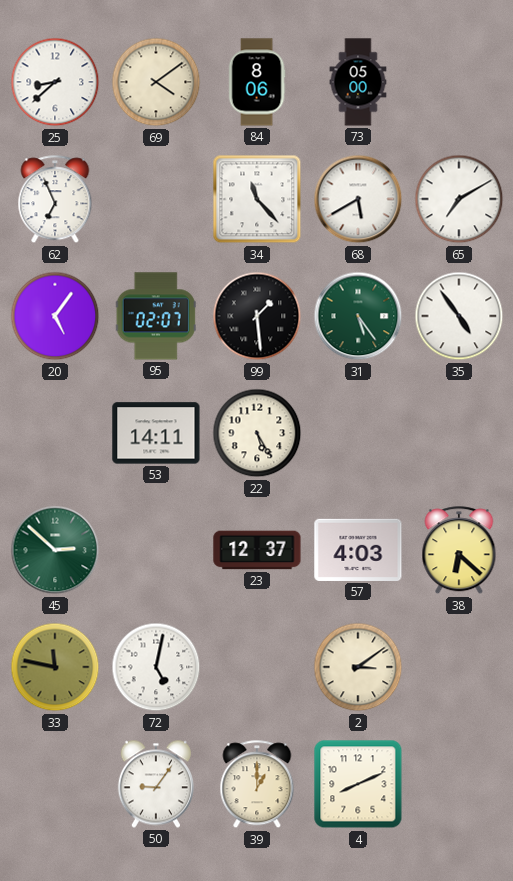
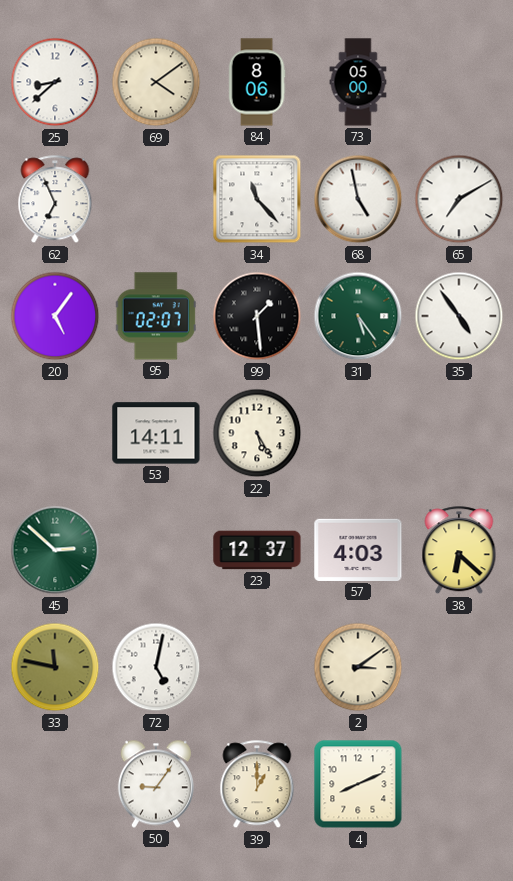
68: 5:40 -> 4:58 (358, 199)
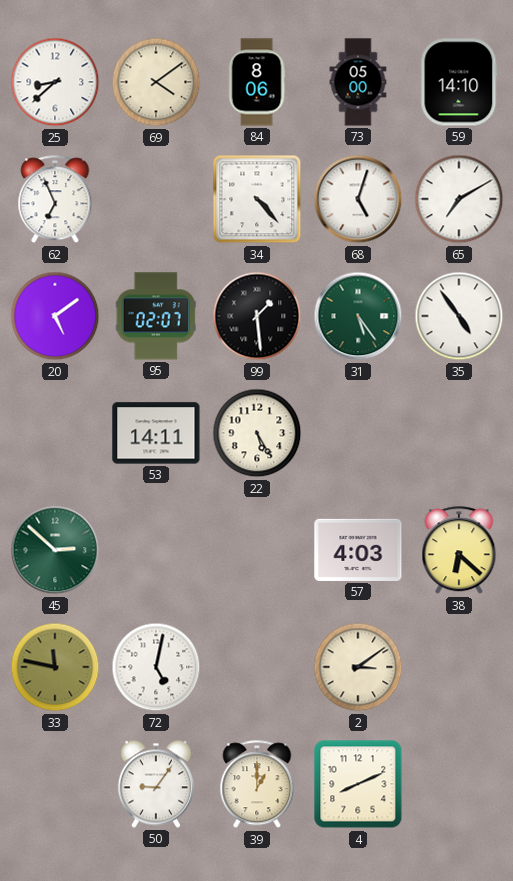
59: none -> 14:10 (459, 82)
34: 11:23 -> 4:23 (257, 199)
68: 4:58 -> 5:03 (358, 199)
20: 5:06 -> 5:09 (55, 316)
23: 12:37 -> none (257, 550)
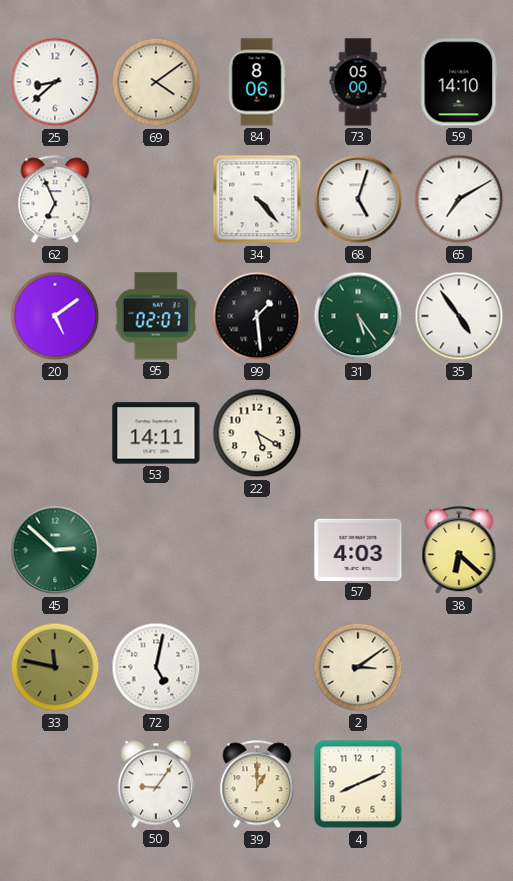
22: 5:25 -> 5:20 (257, 433)
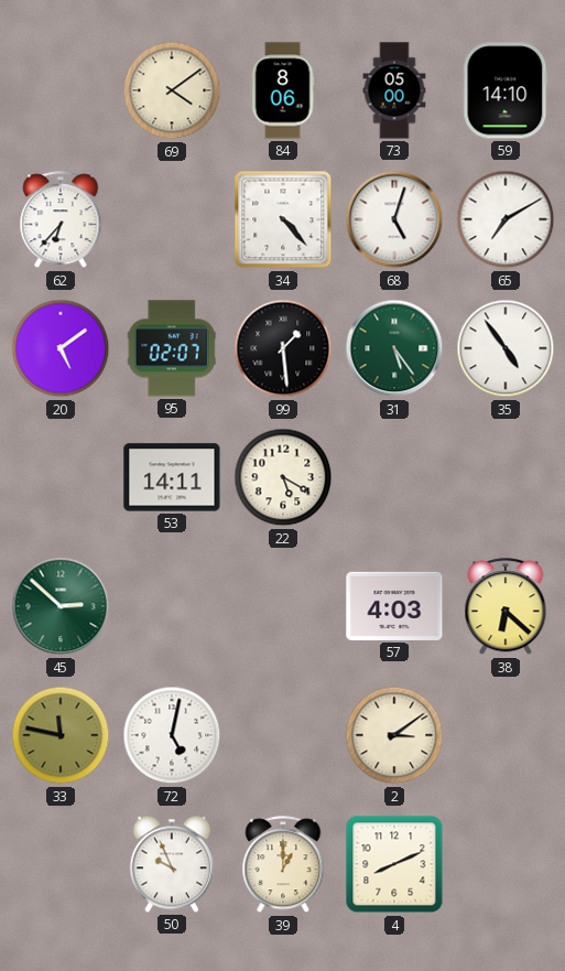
25: 8:38 -> none (55, 82)
62: 6:56 -> 6:37 (61, 220)
50: 9:06 -> 9:56 (172, 864)
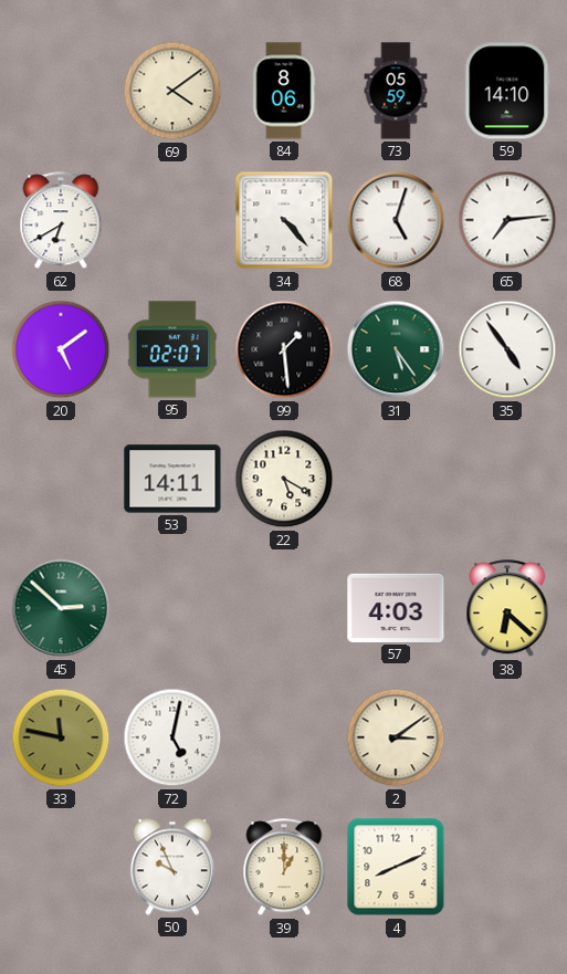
73: 05:00 -> 05:59 (396, 91)
62: 6:37 -> 6:40 (61, 221)
65: 7:10 -> 7:14 (507, 220)
